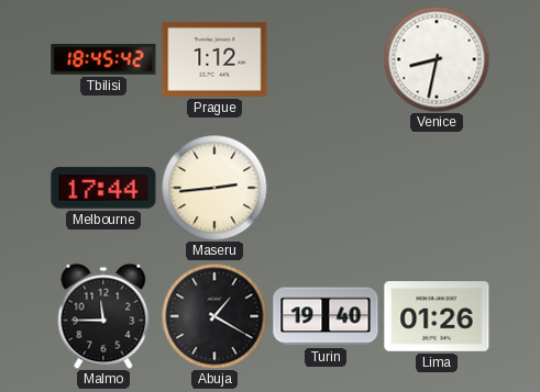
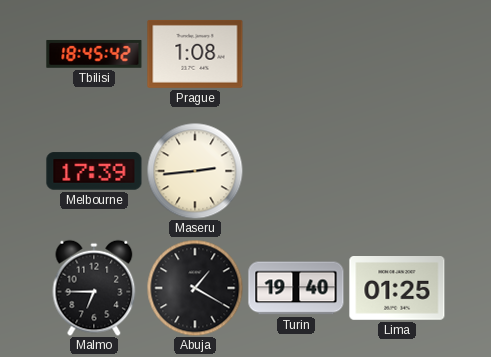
Prague: 1:12 -> 1:08 (195, 54)
Venice: 8:32 -> none (437, 59)
Melbourne: 17:44 -> 17:39 (94, 171)
Malmo: 11:45 -> 6:45 (94, 288)
Lima: 01:26 -> 01:25 (397, 289)
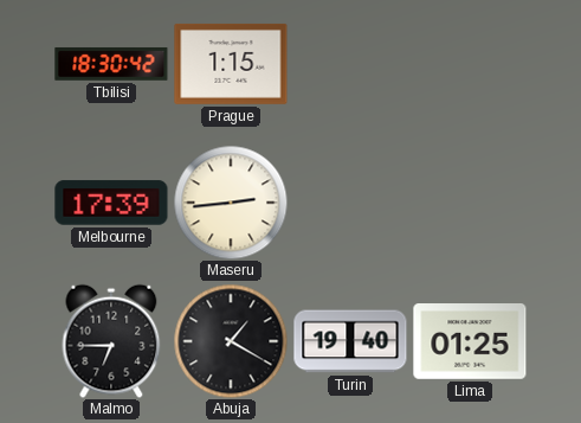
Tbilisi: 18:45 -> 18:30 (111, 64)
Prague: 1:08 -> 1:15 (231, 64)
